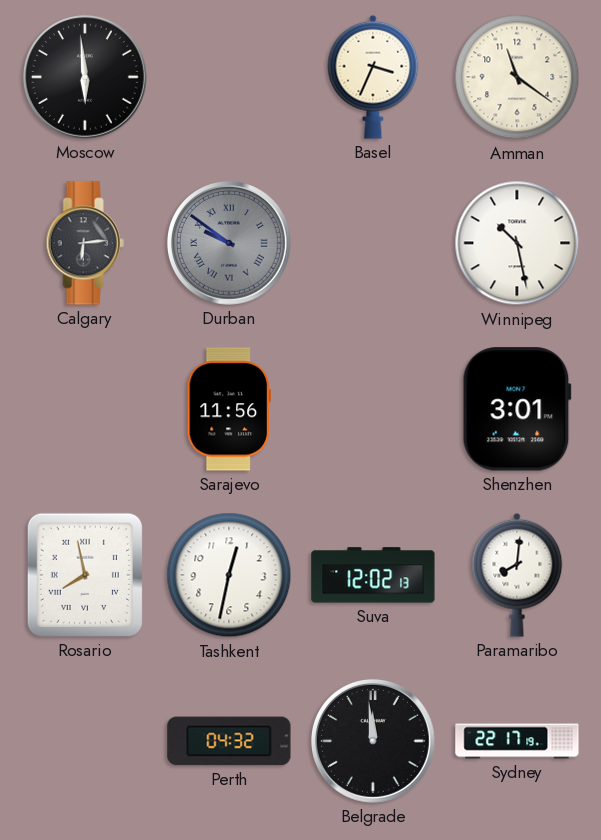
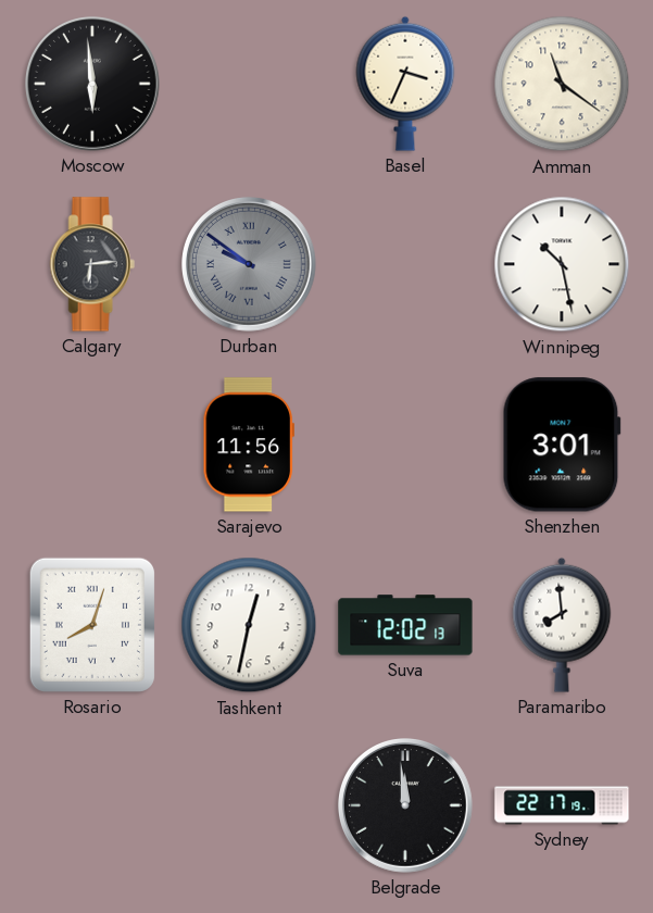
Rosario: 7:58 -> 8:03 (92, 625)
Paramaribo: 8:01 -> 7:59 (562, 625)
Perth: 04:32 -> none (229, 741)
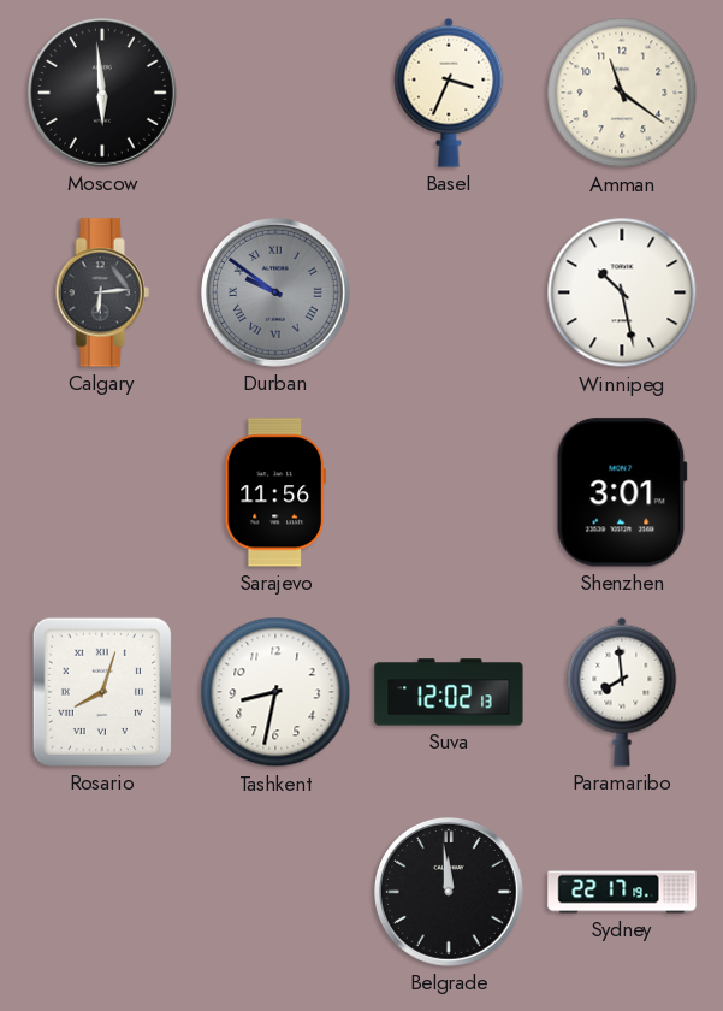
Tashkent: 12:32 -> 8:32 (275, 692)
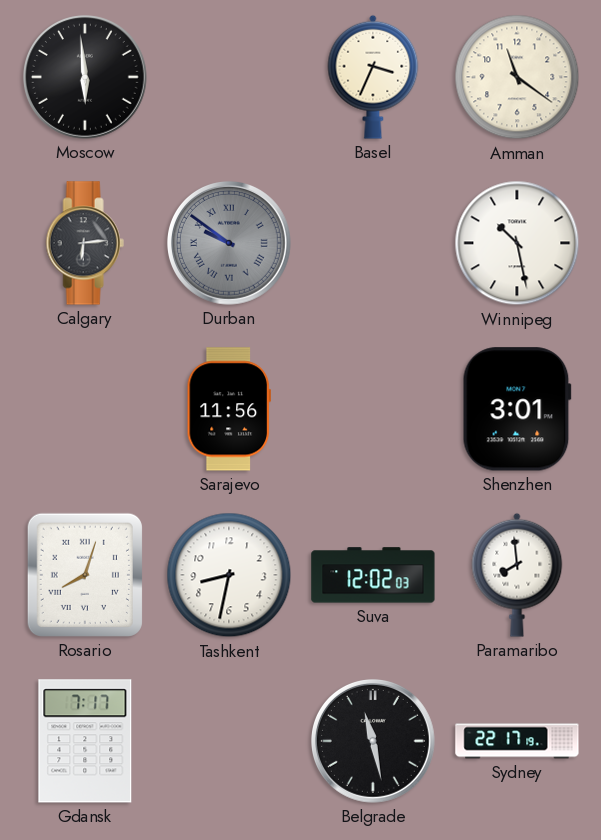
Suva: 12:02:13 -> 12:02:03 (373, 575)
Gdansk: none -> 7:17 (85, 741)
Belgrade: 11:59 -> 11:28 (374, 742)
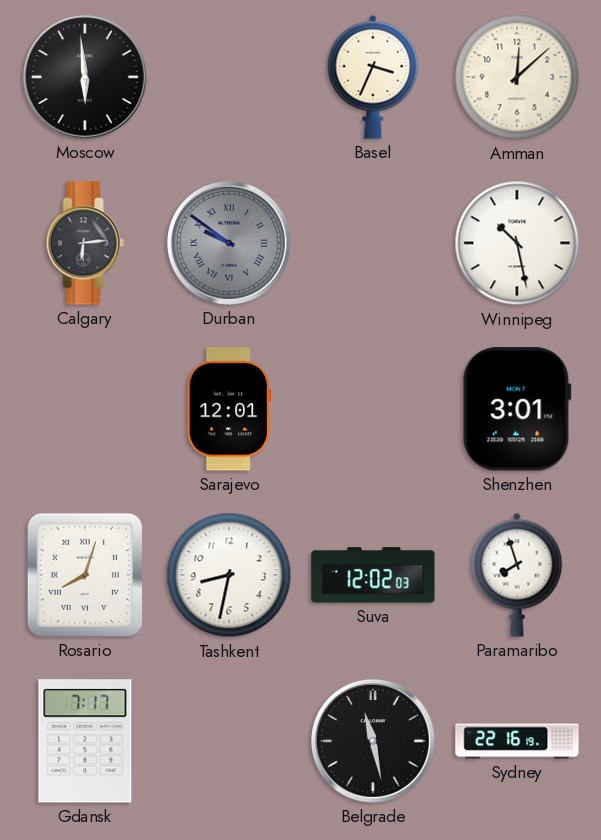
Amman: 11:21 -> 12:08 (517, 77)
Sarajevo: 11:56 -> 12:01 (229, 409)
Paramaribo: 7:59 -> 7:57 (517, 575)
Sydney: 22:17 -> 22:16 (517, 741)
